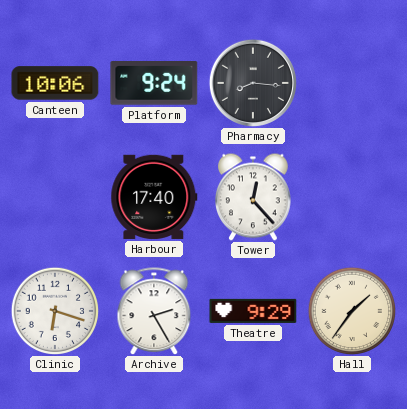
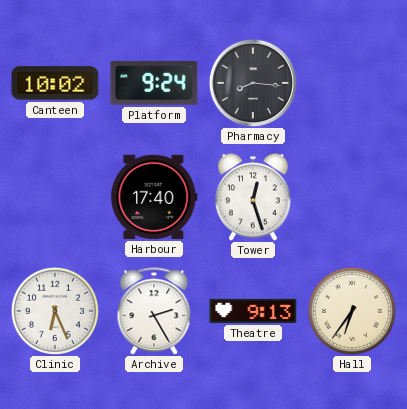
Canteen: 10:06 -> 10:02 (55, 83)
Tower: 12:23 -> 12:27 (254, 197)
Clinic: 6:18 -> 6:26 (54, 310)
Theatre: 9:29 -> 9:13 (253, 311)
Hall: 1:36 -> 6:36 (351, 310)
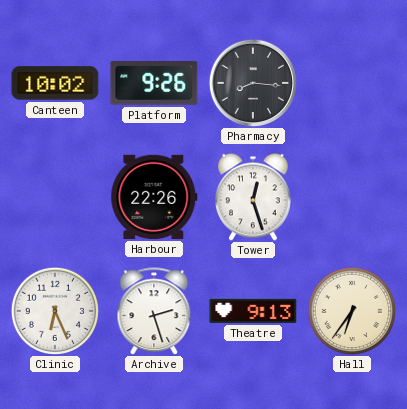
Platform: 9:24 -> 9:26 (154, 84)
Harbour: 17:40 -> 22:26 (154, 197)
Archive: 2:25 -> 2:27 (154, 311)
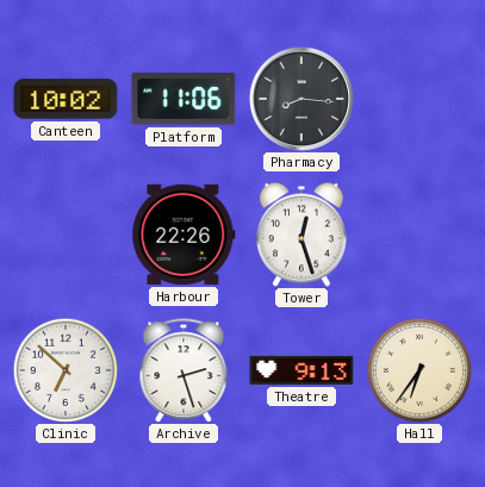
Platform: 9:26 -> 11:06 (184, 100)
Clinic: 6:26 -> 6:52 (64, 369)
